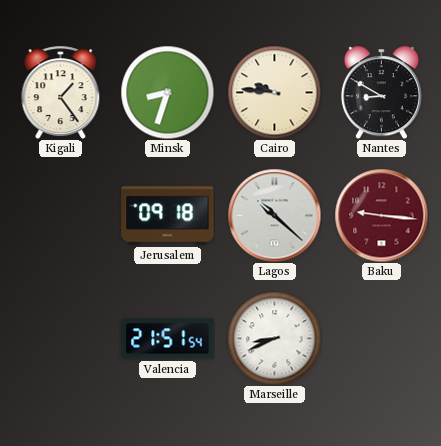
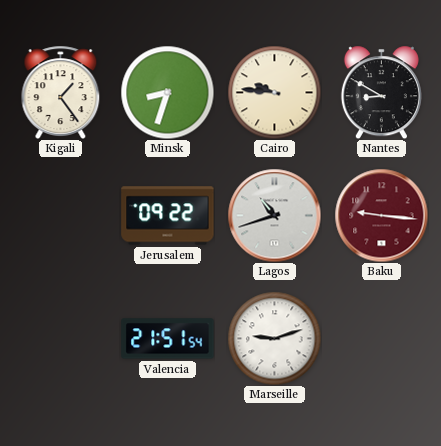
Jerusalem: 09:18 -> 09:22 (168, 216)
Lagos: 10:22 -> 10:42 (274, 215)
Marseille: 8:41 -> 9:12 (274, 338)
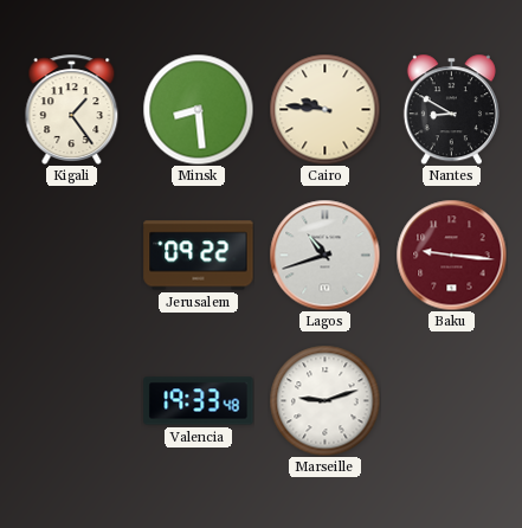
Minsk: 8:33 -> 8:29 (198, 109)
Valencia: 21:51 -> 19:33 (199, 401)
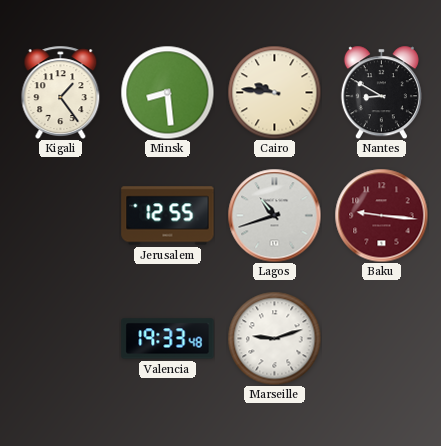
Jerusalem: 09:22 -> 12:55 (168, 216)
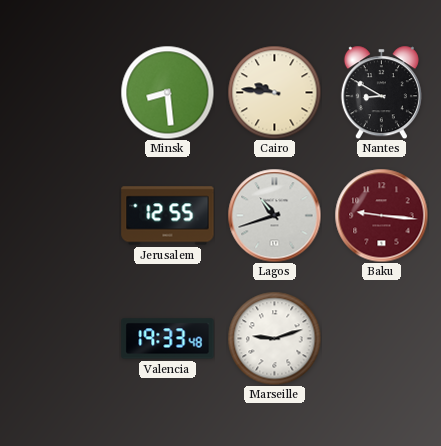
Kigali: 1:24 -> none (61, 92)
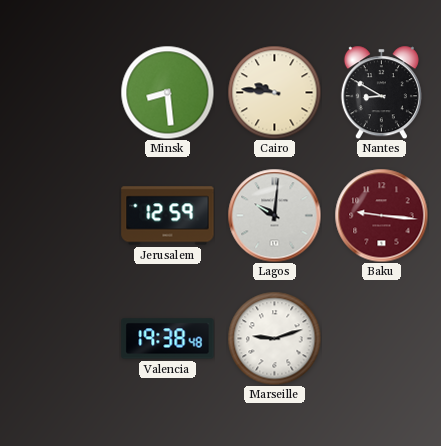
Jerusalem: 12:55 -> 12:59 (168, 216)
Lagos: 10:42 -> 10:01 (274, 215)
Valencia: 19:33 -> 19:38 (168, 339)
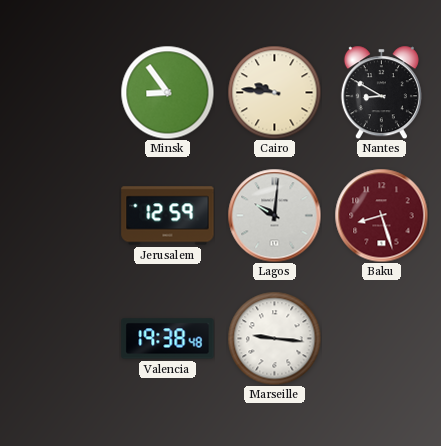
Minsk: 8:29 -> 8:54 (167, 92)
Baku: 9:16 -> 8:27 (381, 215)
Marseille: 9:12 -> 9:16 (274, 338)
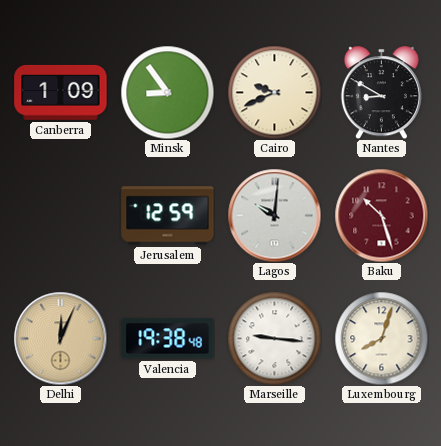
Canberra: none -> 1:09 (61, 92)
Cairo: 9:46 -> 9:41 (274, 92)
Baku: 8:27 -> 10:27 (381, 215)
Delhi: none -> 12:04 (60, 338)
Luxembourg: none -> 8:03 (381, 338)
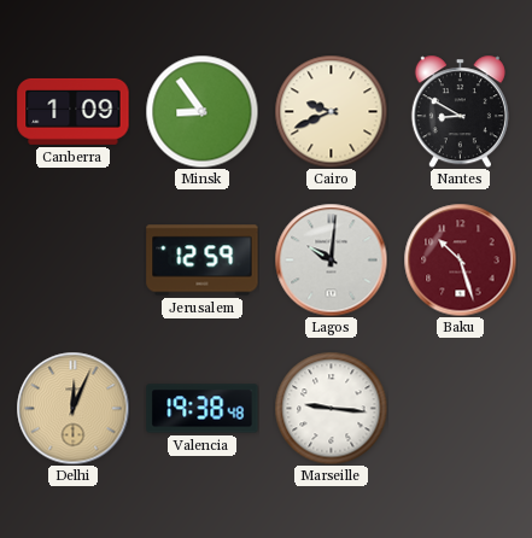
Luxembourg: 8:03 -> none (381, 338)
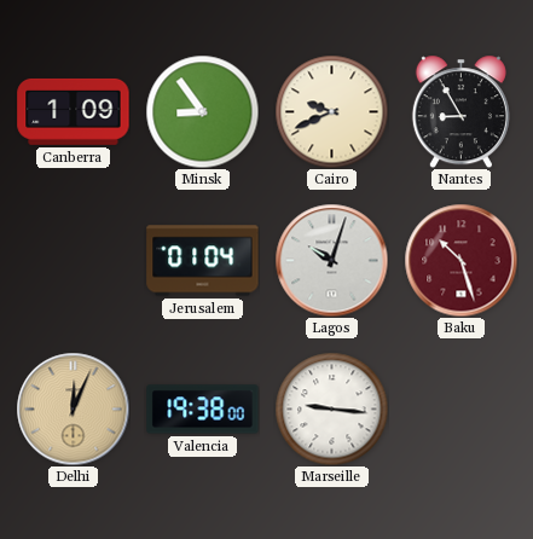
Nantes: 8:50 -> 8:55 (460, 111)
Jerusalem: 12:59 -> 01:04 (203, 261)
Lagos: 10:01 -> 10:03 (331, 260)
Valencia: 19:38:48 -> 19:38:00 (203, 410)
